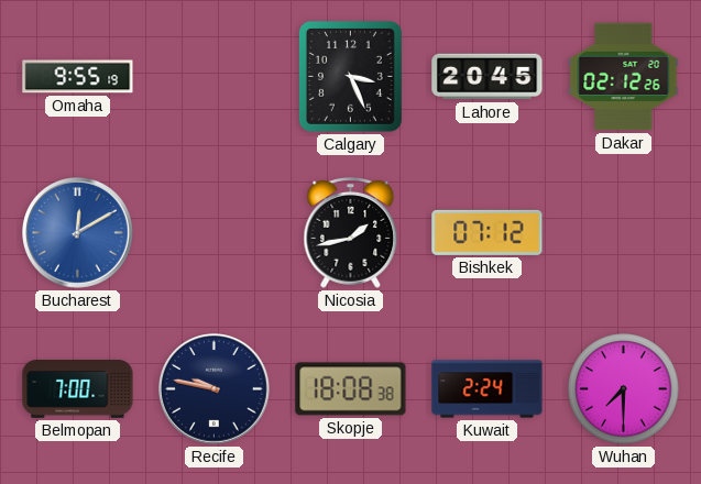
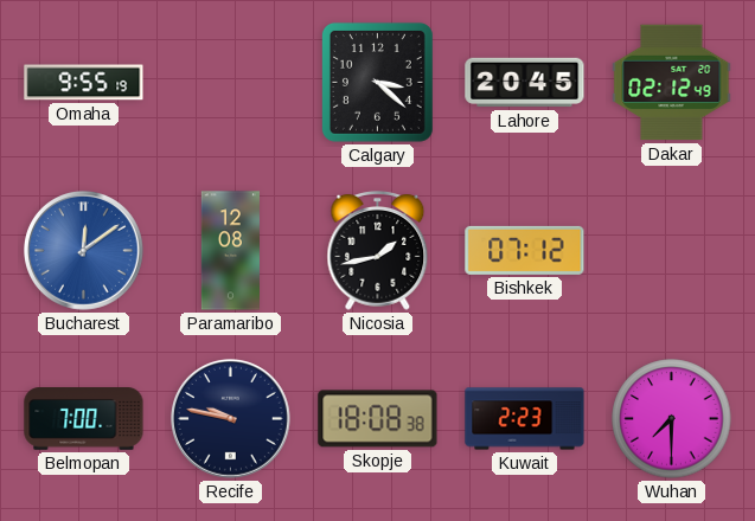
Calgary: 3:26 -> 3:22 (377, 82)
Dakar: 02:12:26 -> 02:12:49 (672, 83)
Bucharest: 12:10 -> 12:09 (84, 251)
Paramaribo: none -> 12:08 (230, 251)
Kuwait: 2:24 -> 2:23 (525, 419)
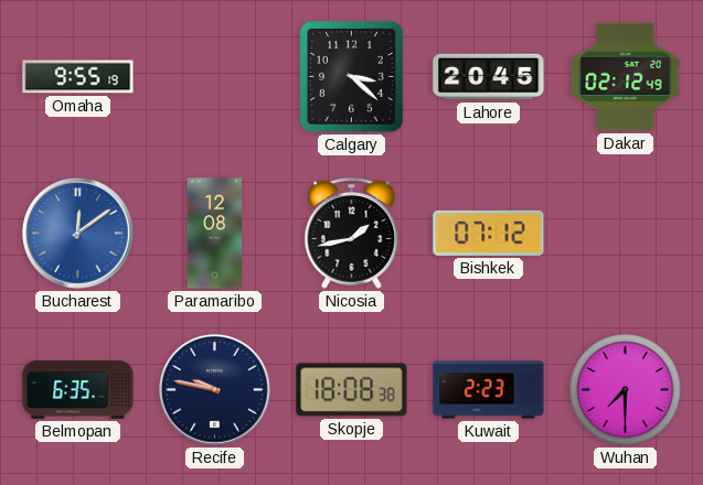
Belmopan: 7:00 -> 6:35 (78, 390)
